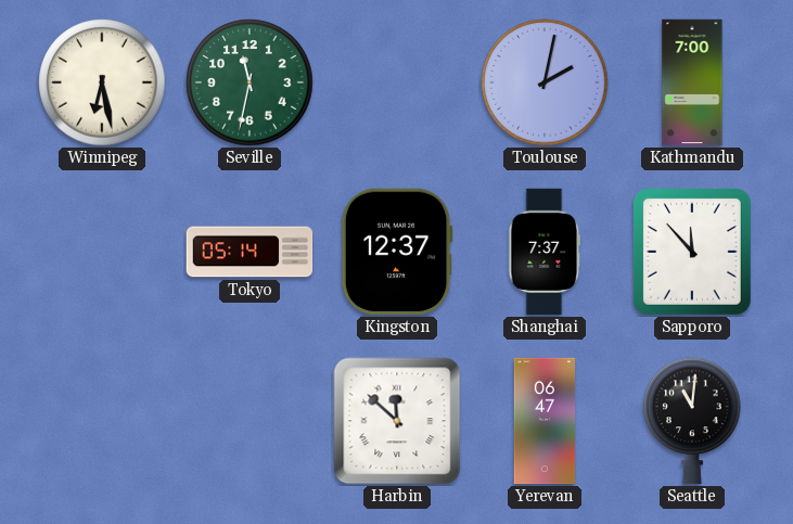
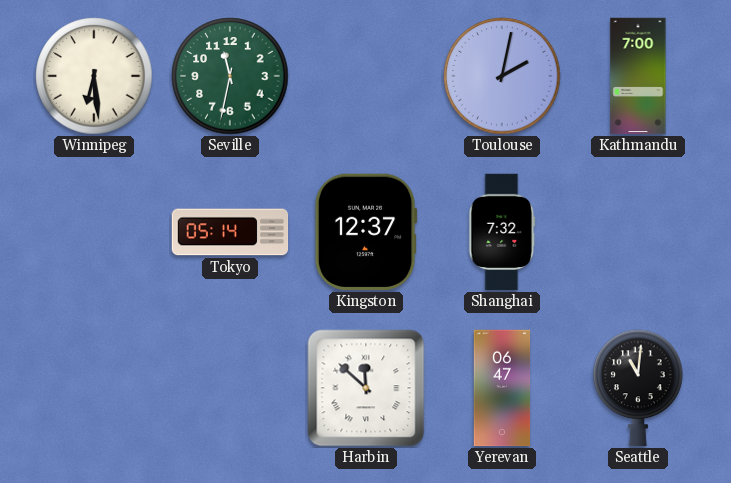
Winnipeg: 6:28 -> 6:29 (94, 76)
Shanghai: 7:37 -> 7:32 (502, 232)
Sapporo: 11:53 -> none (692, 252)
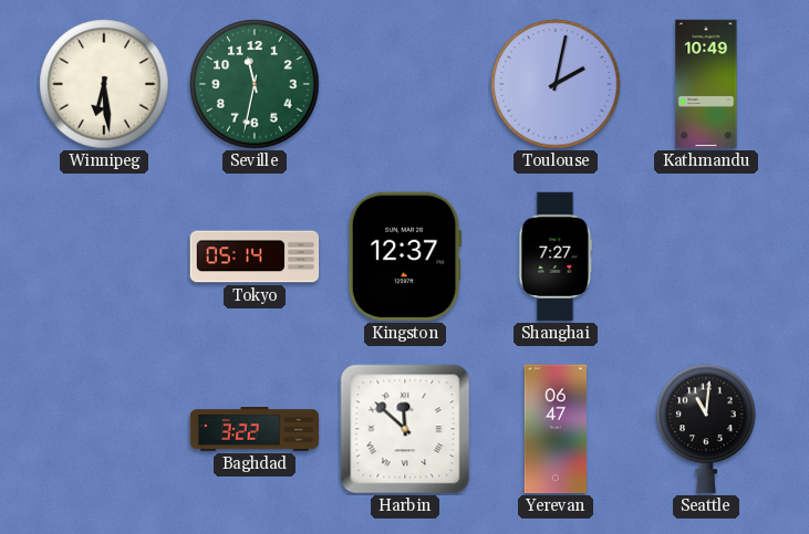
Kathmandu: 7:00 -> 10:49 (706, 84)
Shanghai: 7:32 -> 7:27 (556, 256)
Baghdad: none -> 3:22 (255, 429)
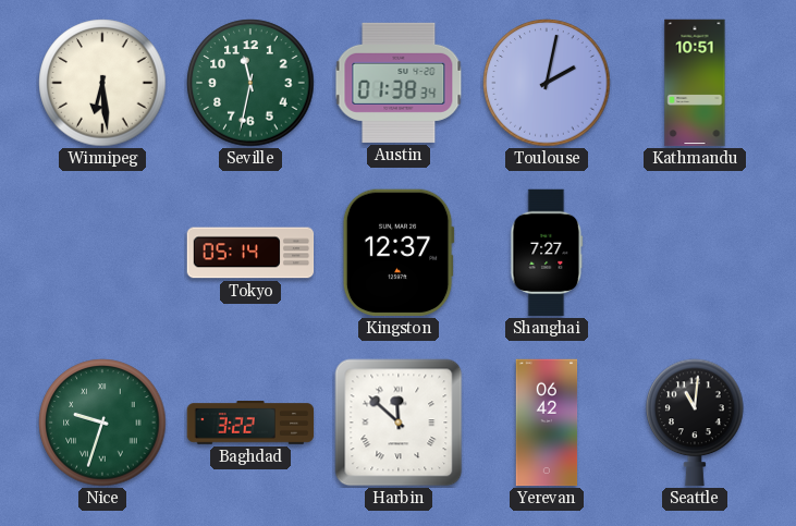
Austin: none -> 01:38 (399, 83)
Kathmandu: 10:49 -> 10:51 (695, 83)
Nice: none -> 9:33 (102, 423)
Yerevan: 06:47 -> 06:42 (547, 423)
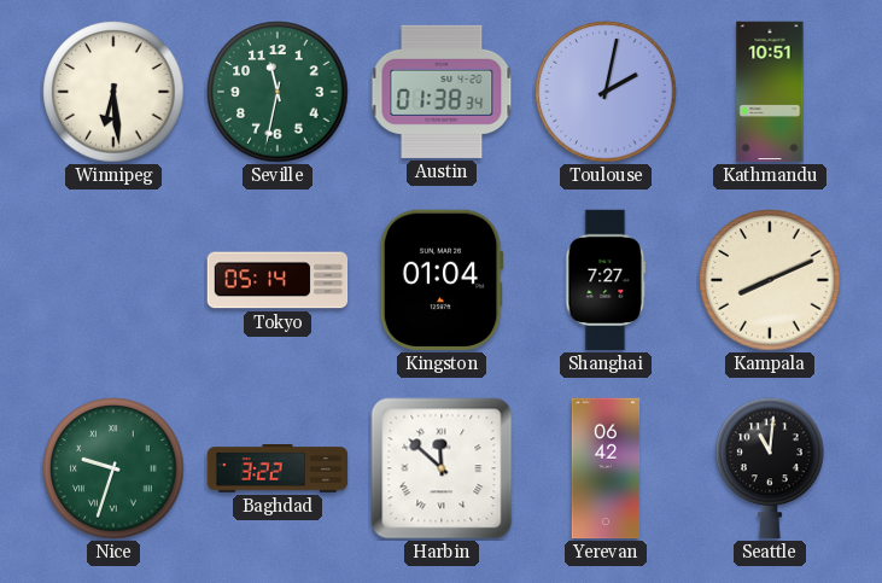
Kingston: 12:37 -> 01:04 (442, 280)
Kampala: none -> 8:11 (770, 280)
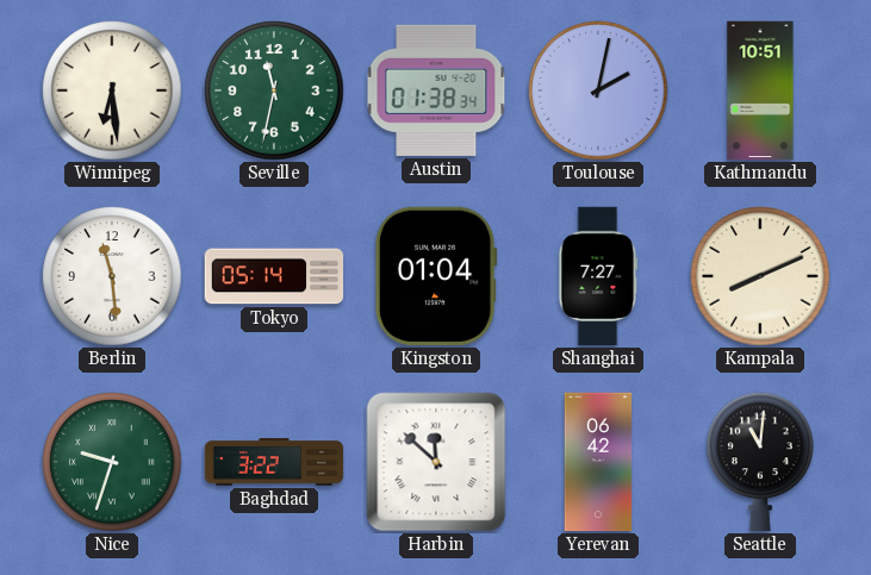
Berlin: none -> 11:29 (112, 276)
